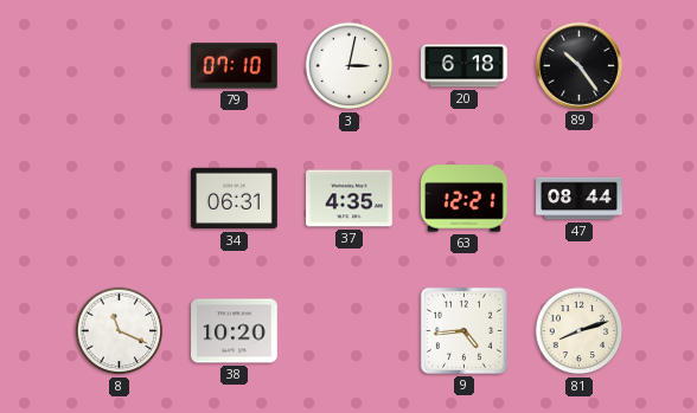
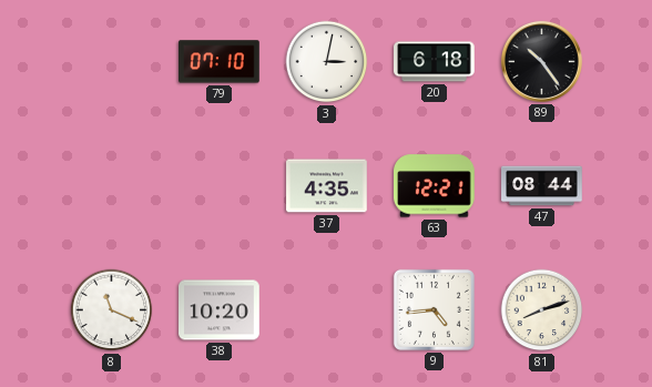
34: 06:31 -> none (235, 199)
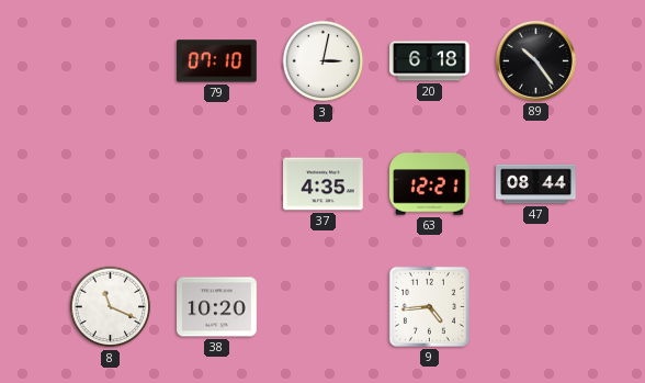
81: 8:12 -> none (542, 310)
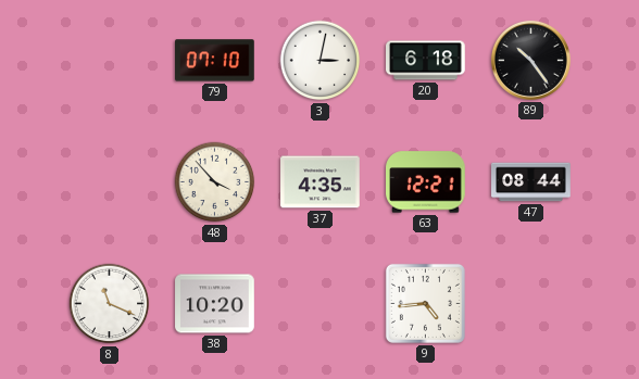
48: none -> 3:53 (215, 182)
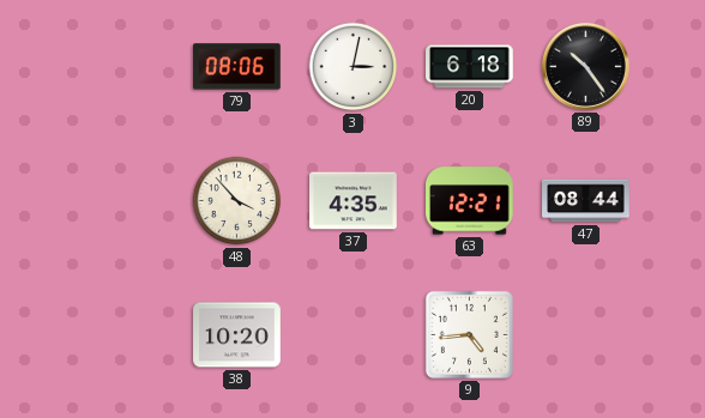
79: 07:10 -> 08:06 (237, 67)
8: 11:19 -> none (110, 304)
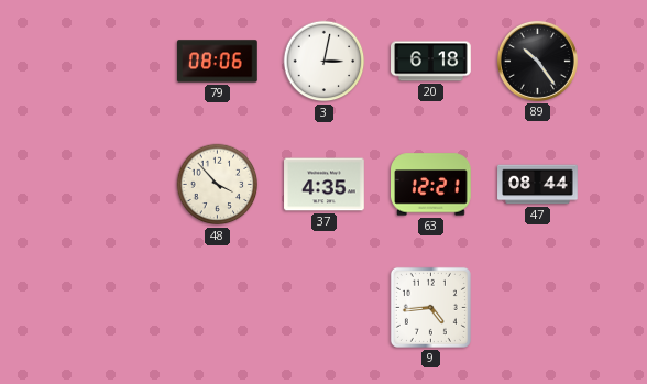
38: 10:20 -> none (237, 335)
